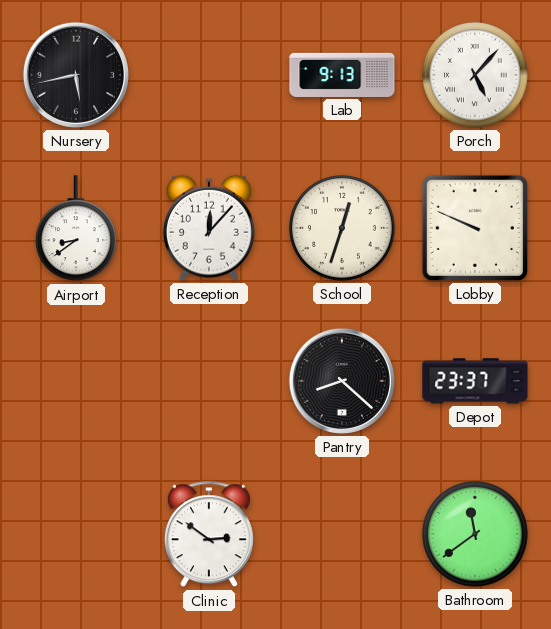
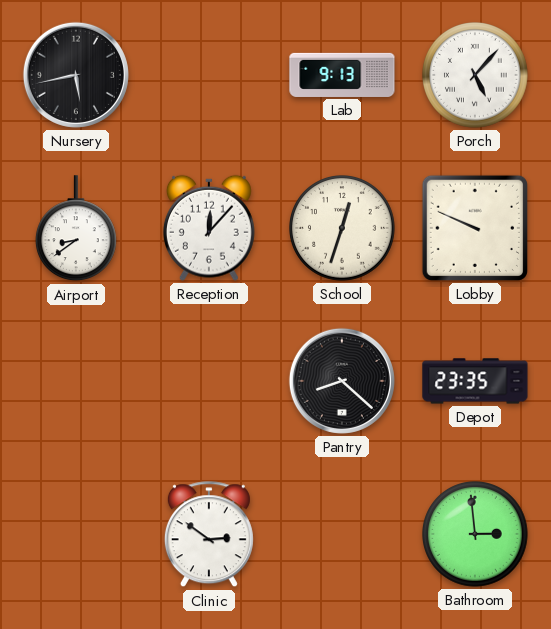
Depot: 23:37 -> 23:35 (475, 381)
Bathroom: 11:39 -> 2:59 (476, 535)
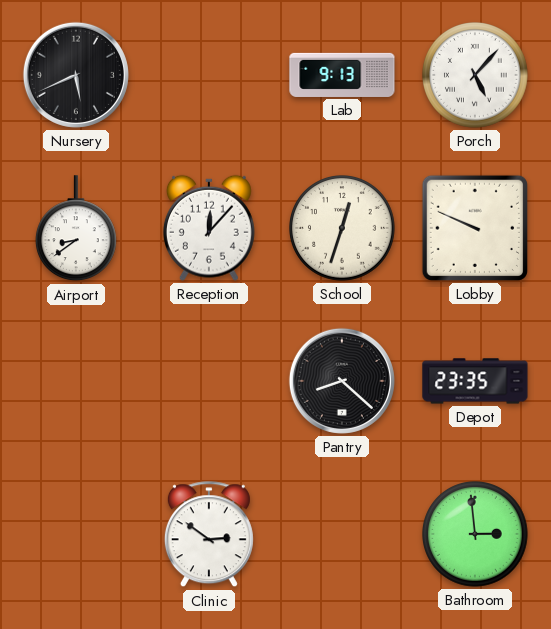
Nursery: 5:43 -> 5:41 (76, 75)
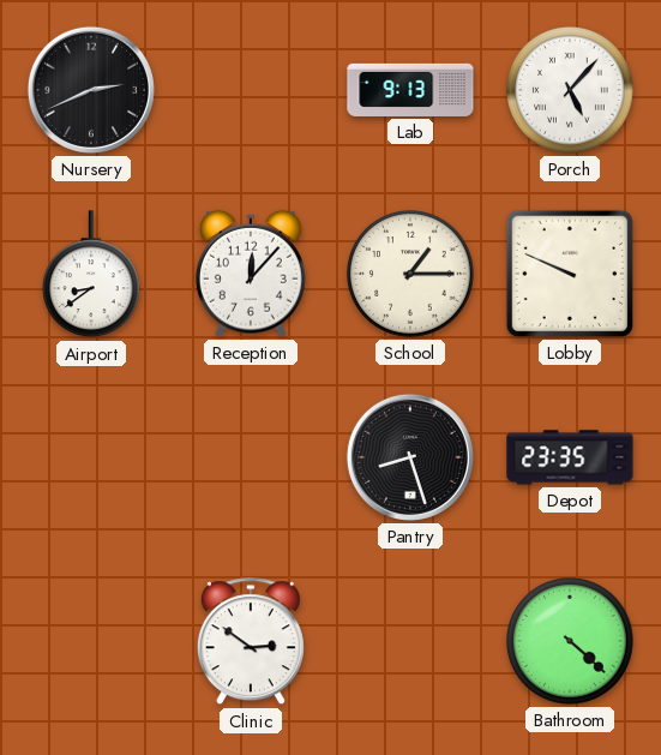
Nursery: 5:41 -> 2:41 (91, 90)
School: 12:33 -> 1:15 (411, 275)
Pantry: 8:22 -> 8:27 (410, 457)
Bathroom: 2:59 -> 4:22 (571, 642)
